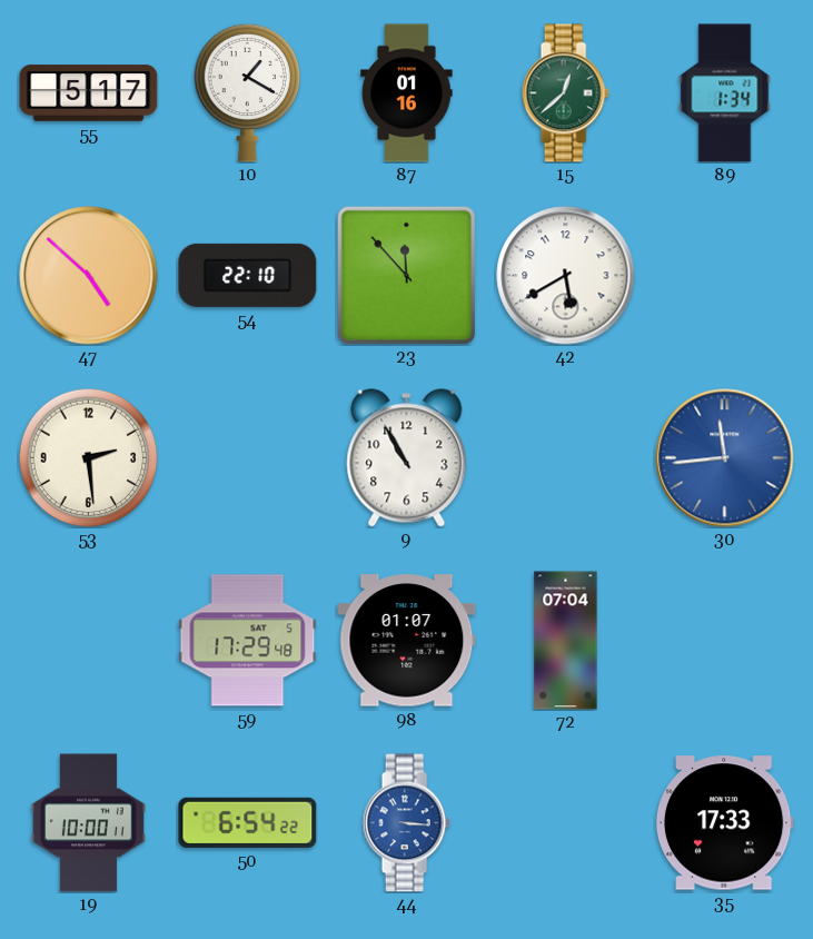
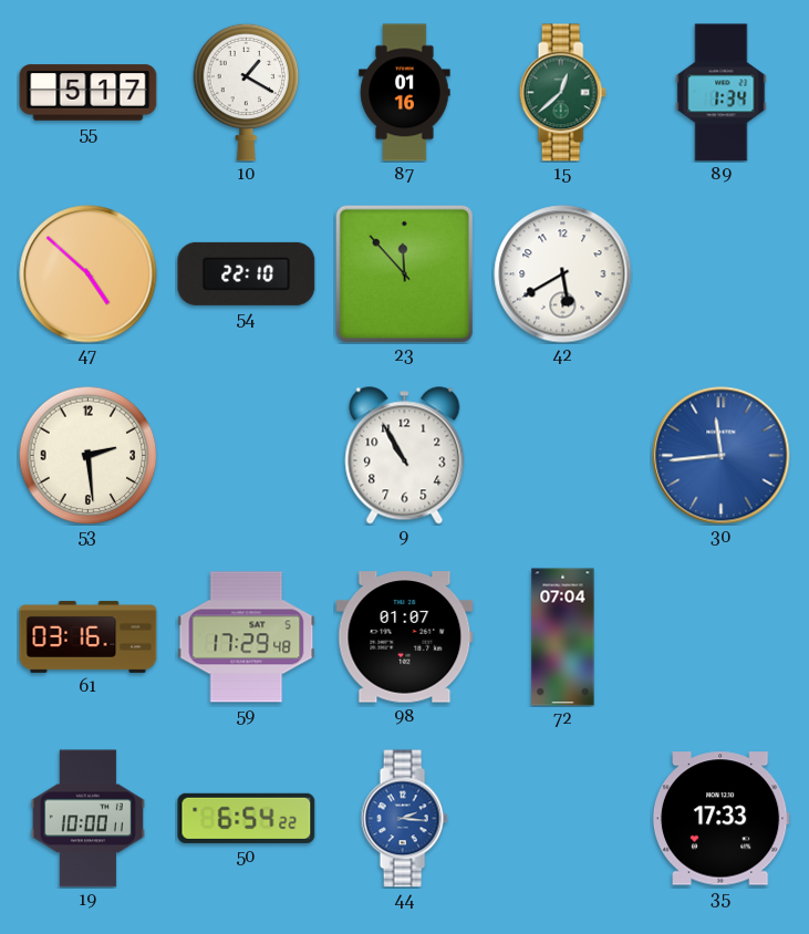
61: none -> 03:16 (89, 637)
44: 3:16 -> 2:16 (404, 819)
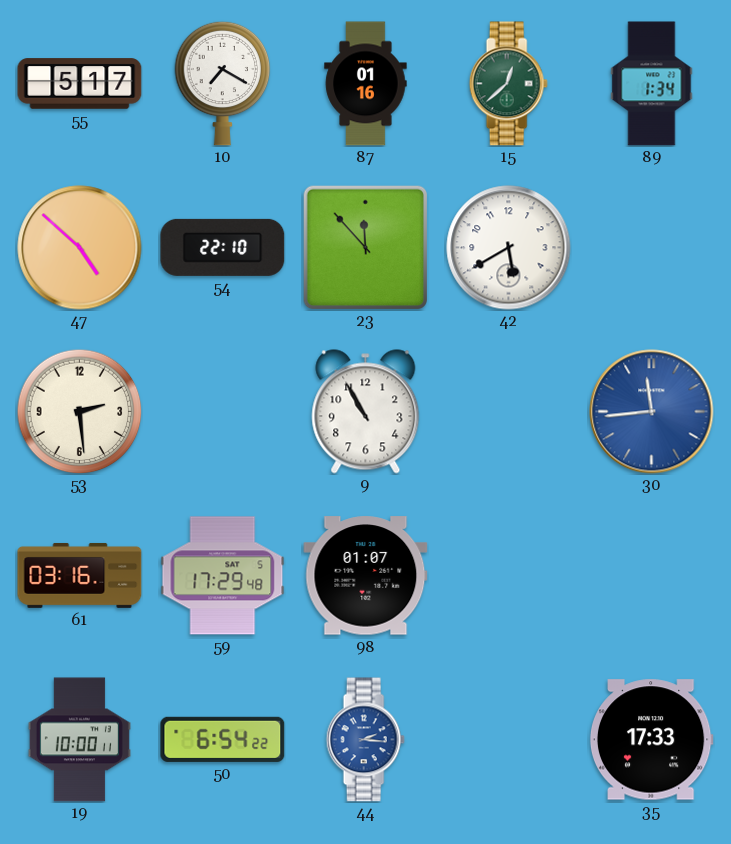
10: 1:20 -> 7:20 (223, 83)
72: 07:04 -> none (563, 637)
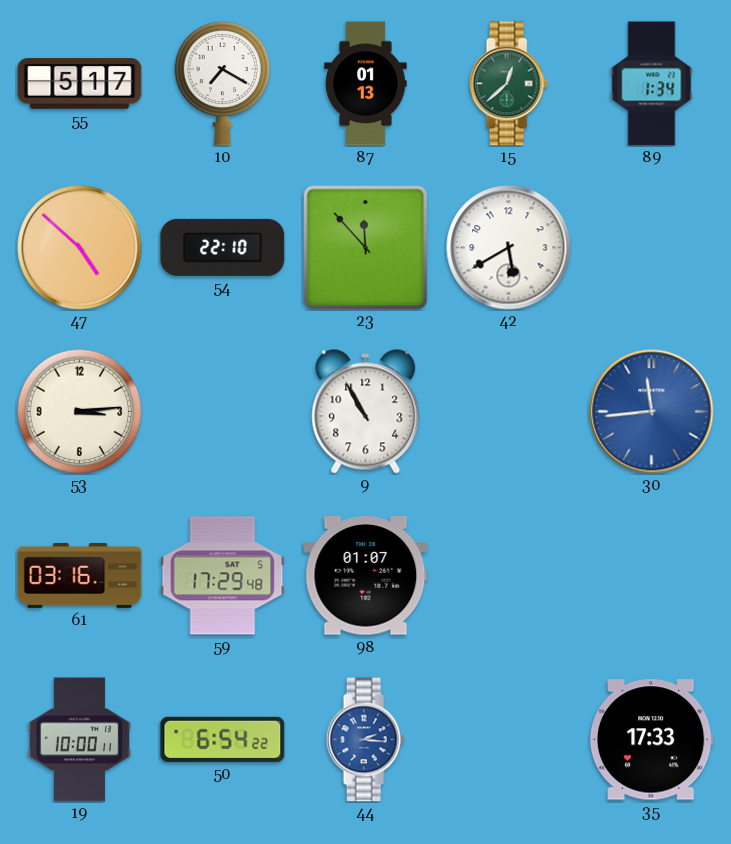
87: 01:16 -> 01:13 (366, 84)
53: 2:29 -> 3:14 (79, 411)
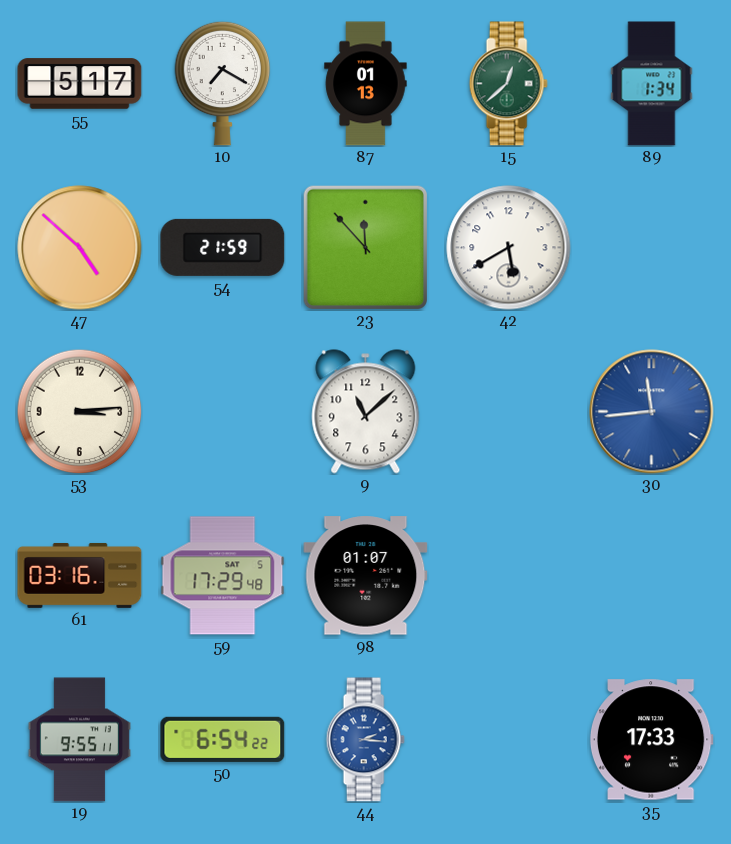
54: 22:10 -> 21:59 (223, 247)
9: 10:55 -> 11:08 (366, 412)
19: 10:00 -> 9:55 (79, 740)
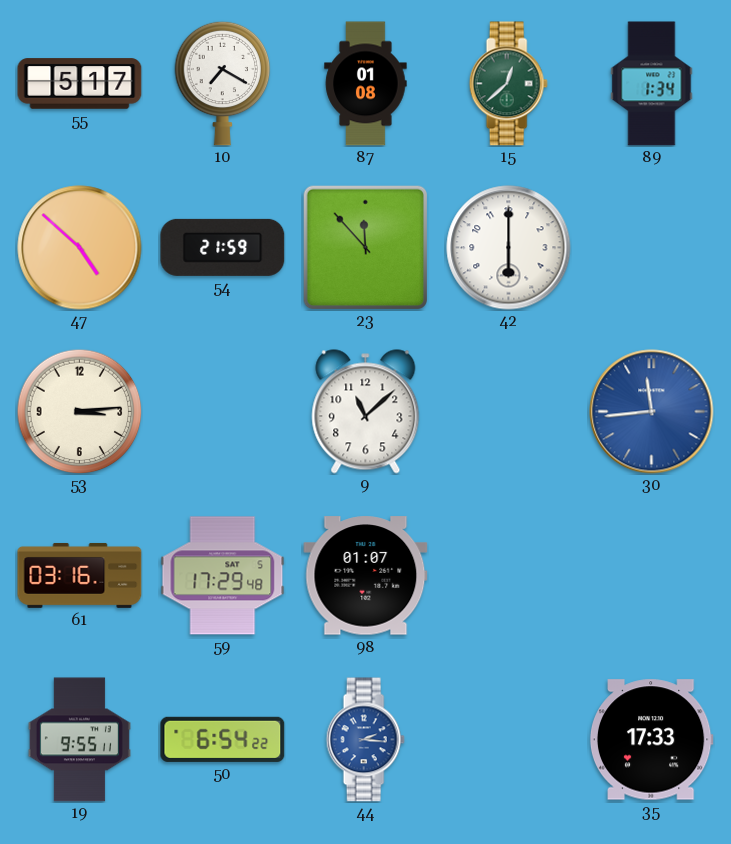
87: 01:13 -> 01:08 (366, 84)
42: 5:40 -> 6:00 (509, 248)
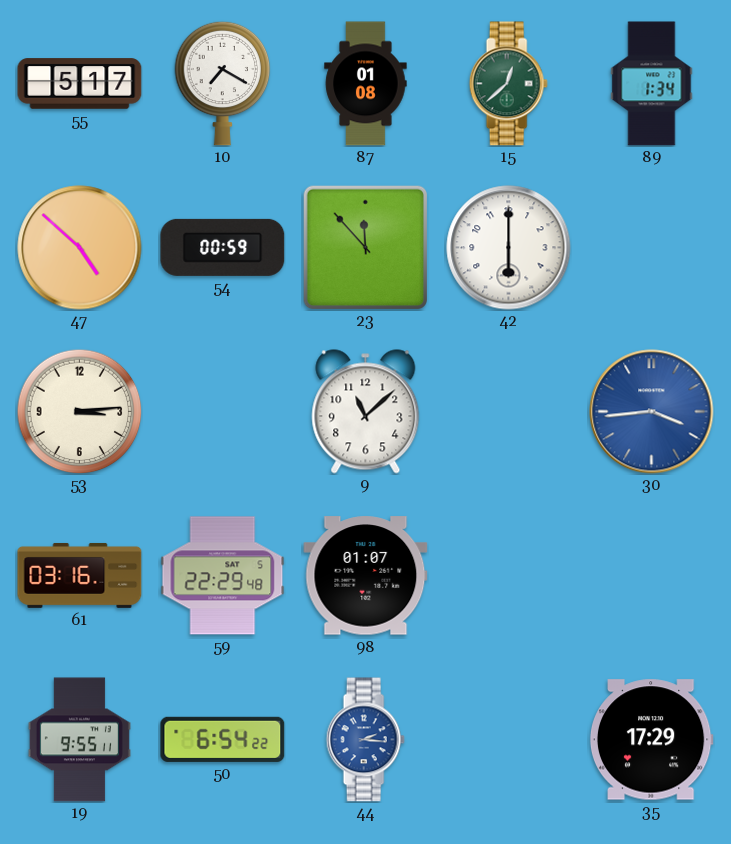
54: 21:59 -> 00:59 (223, 247)
30: 11:44 -> 3:44 (652, 412)
59: 17:29 -> 22:29 (223, 576)
35: 17:33 -> 17:29 (651, 740)
